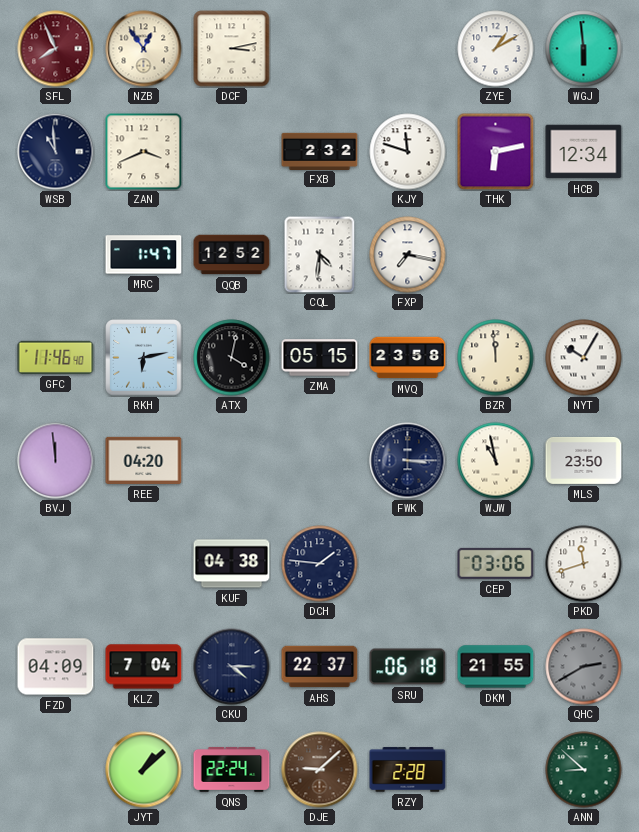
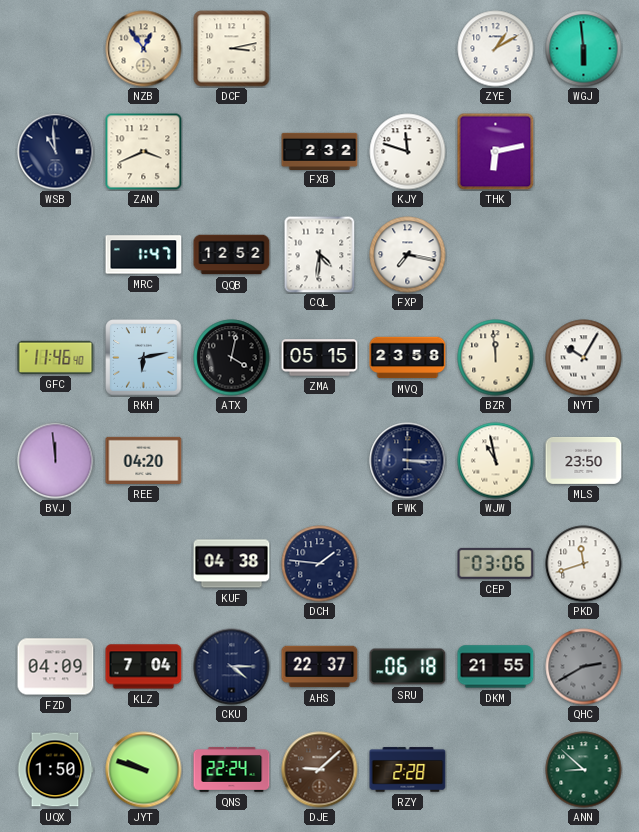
SFL: 7:56 -> none (56, 49)
HCB: 12:34 -> none (584, 152)
UQX: none -> 1:50 (55, 770)
JYT: 1:08 -> 9:48 (144, 770)
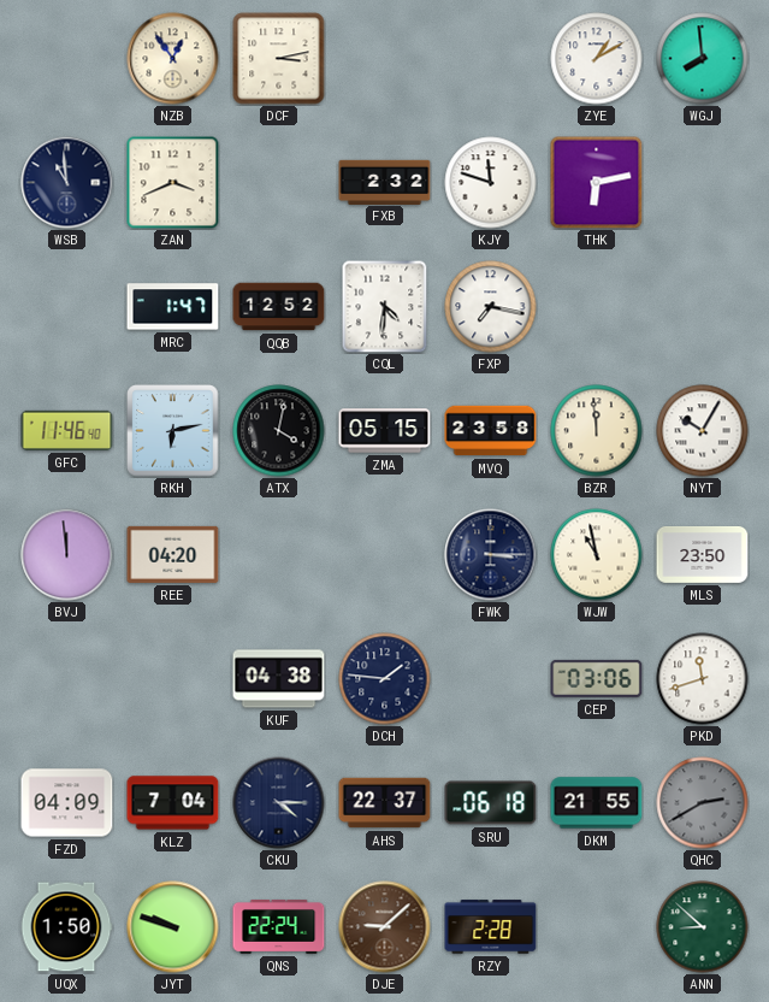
WGJ: 5:59 -> 7:59 (703, 59)
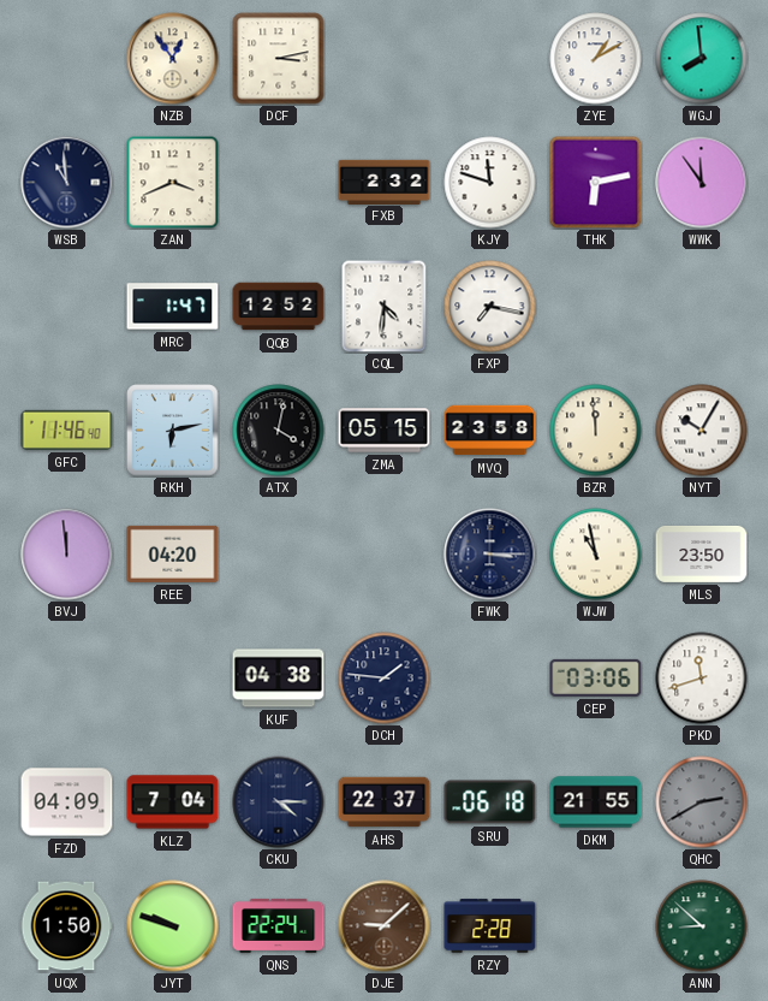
WWK: none -> 11:54 (702, 183)
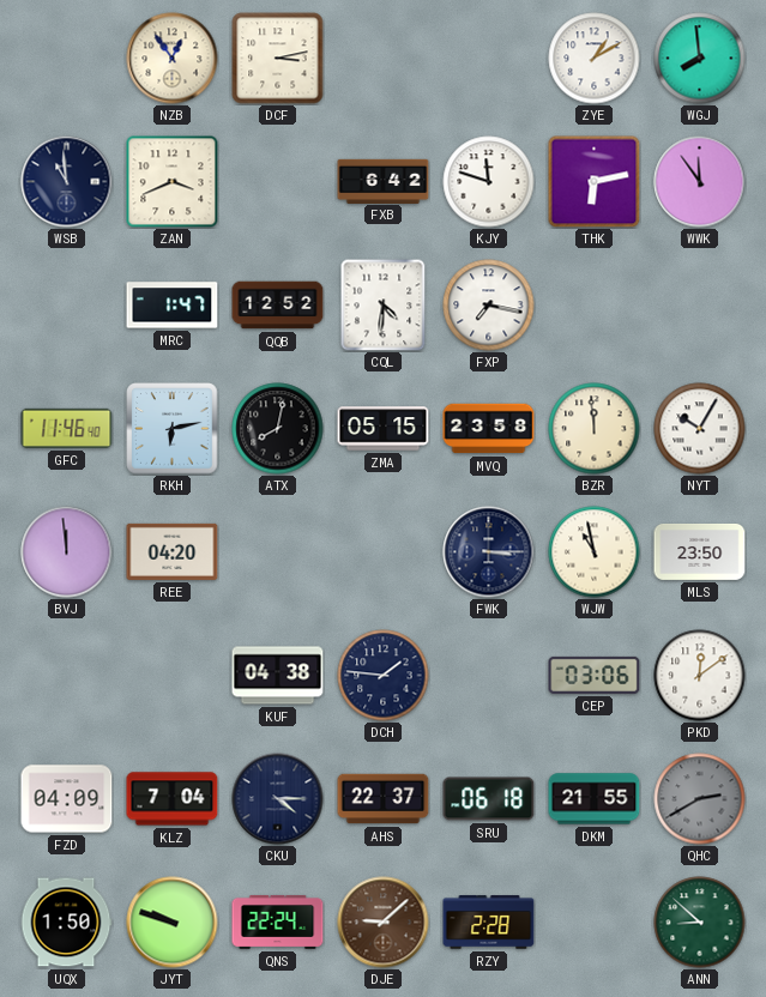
FXB: 2:32 -> 6:42 (384, 181)
ATX: 4:02 -> 8:02 (278, 429)
PKD: 11:42 -> 12:09 (700, 676)
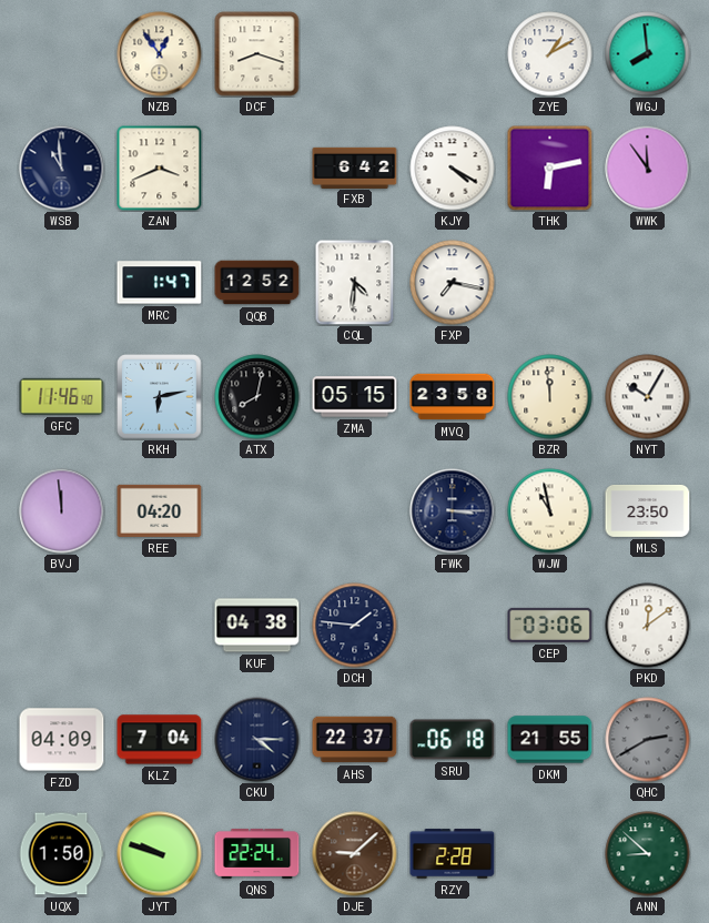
DCF: 3:13 -> 8:18 (257, 54)
KJY: 11:48 -> 4:20 (453, 169)
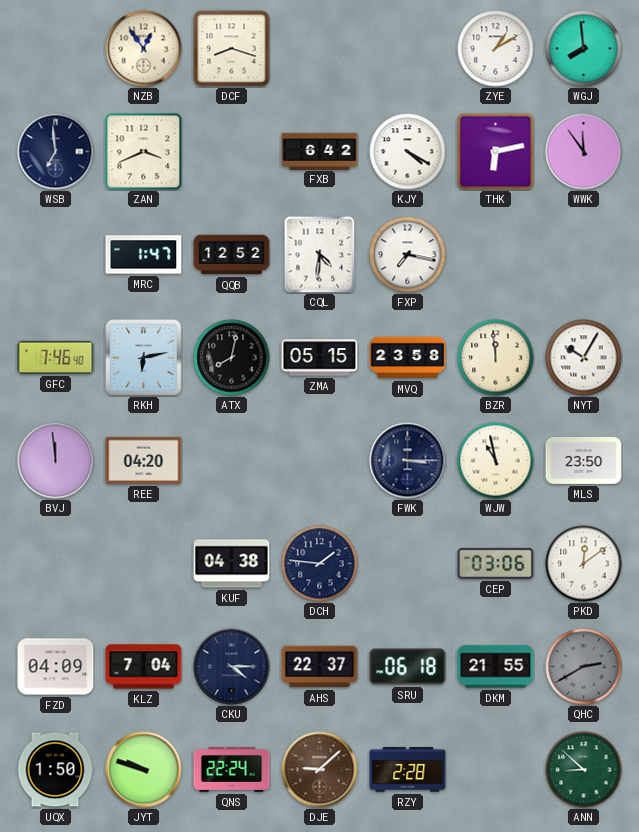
WSB: 10:59 -> 6:59 (56, 152)
GFC: 11:46 -> 7:46 (56, 357)
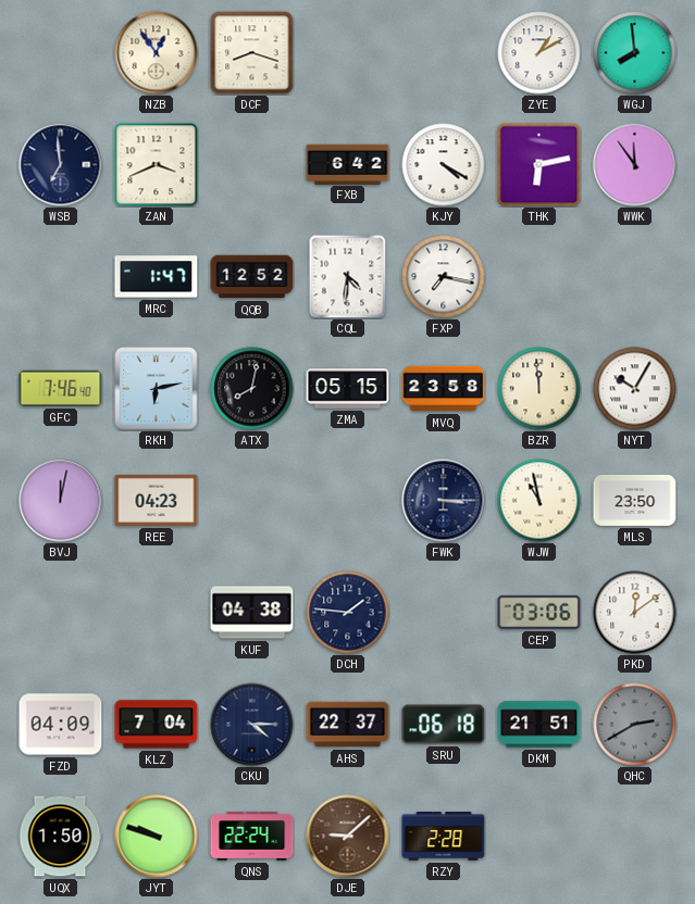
BVJ: 11:59 -> 12:02 (61, 501)
REE: 04:20 -> 04:23 (157, 500)
DKM: 21:55 -> 21:51 (539, 725)
ANN: 8:52 -> none (584, 770)
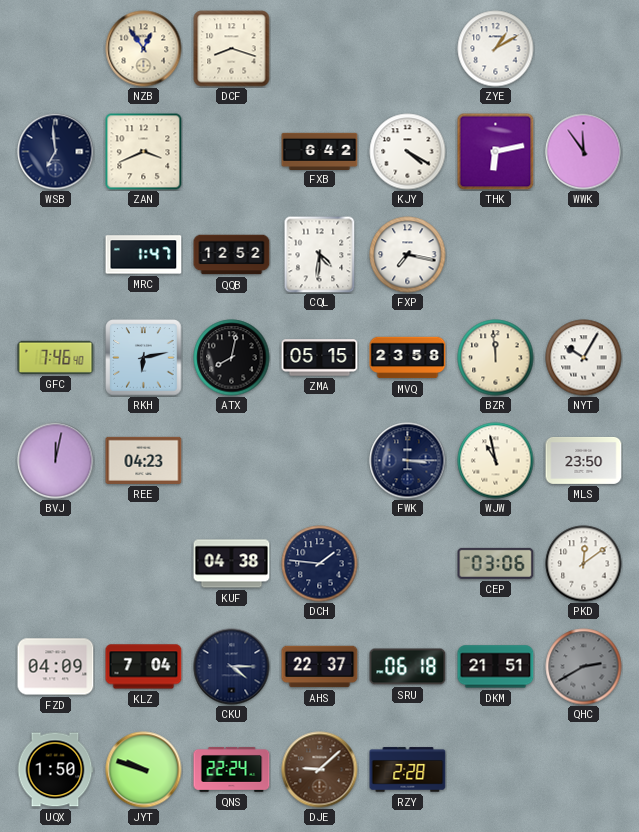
WGJ: 7:59 -> none (635, 53)
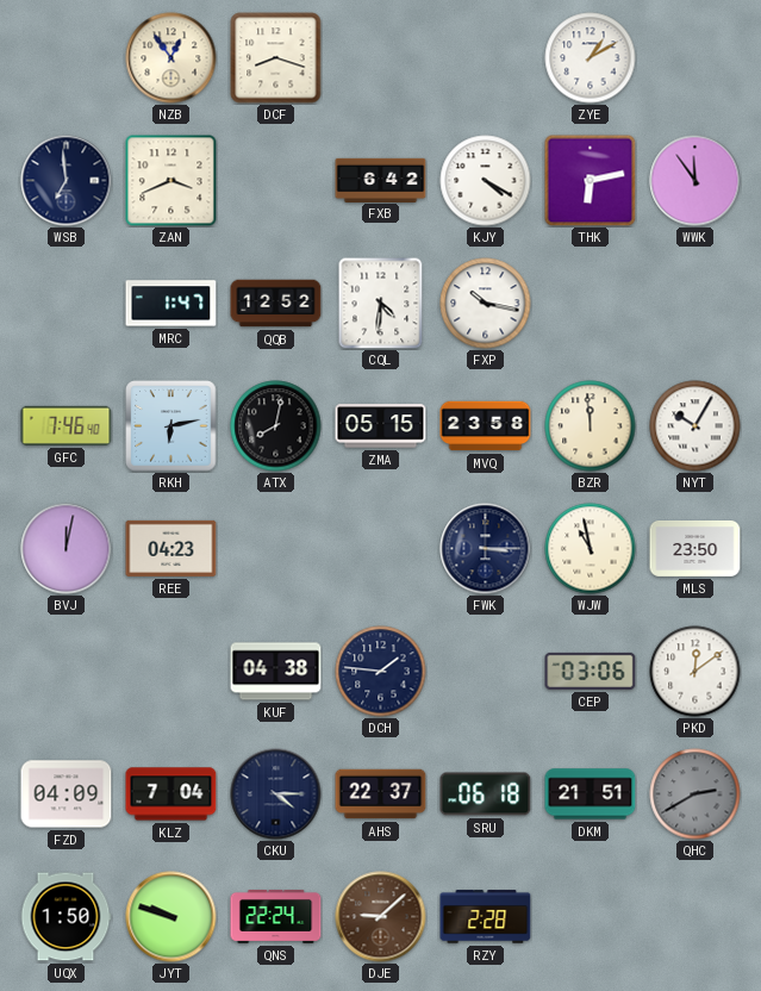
FXP: 7:17 -> 10:17 (486, 304)
